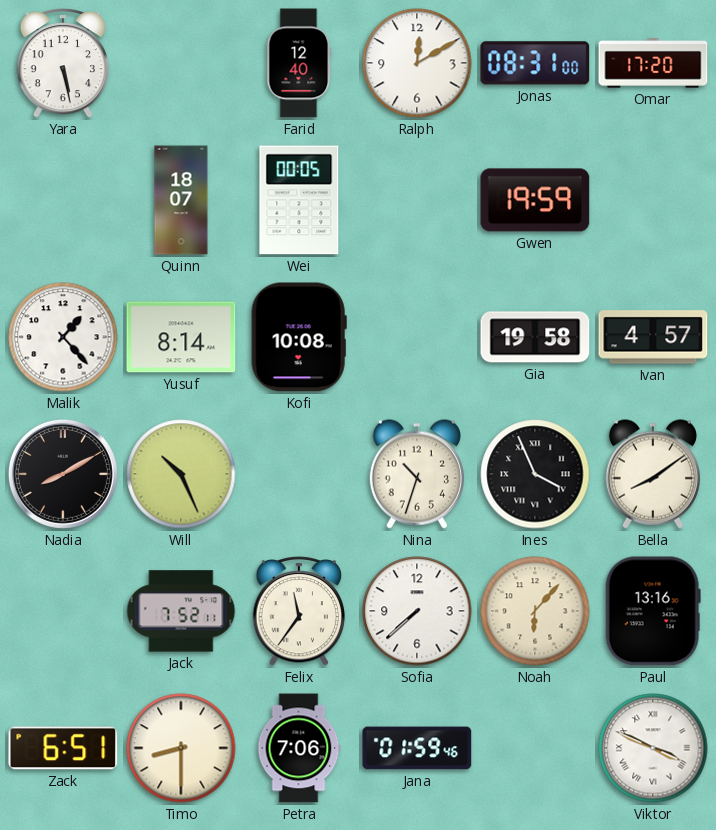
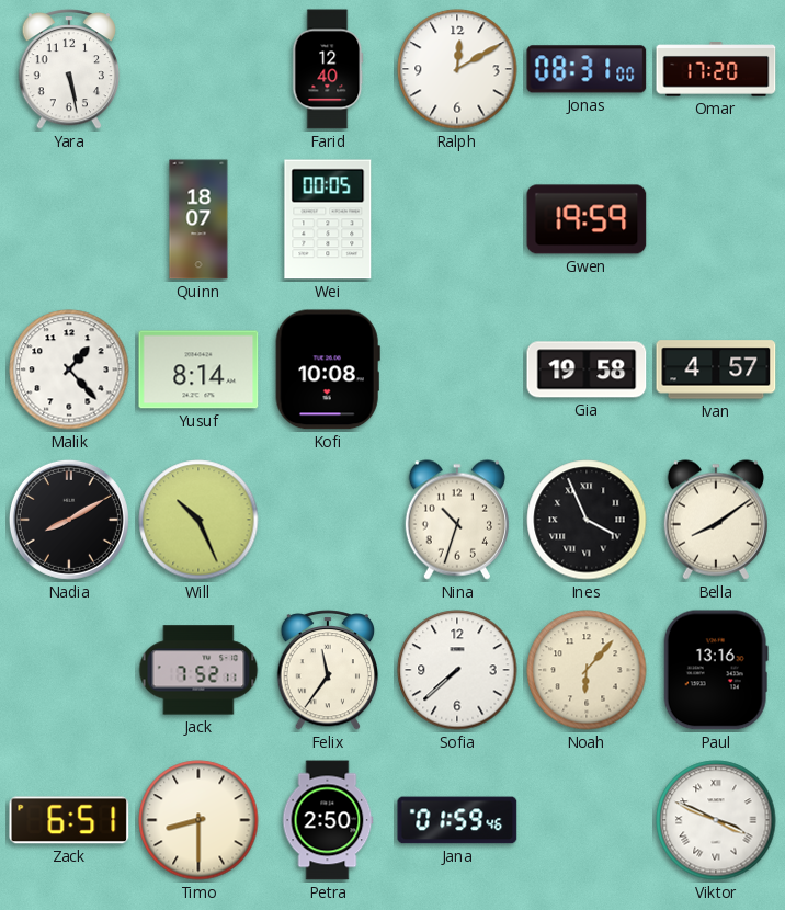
Petra: 7:06 -> 2:50 (328, 820)
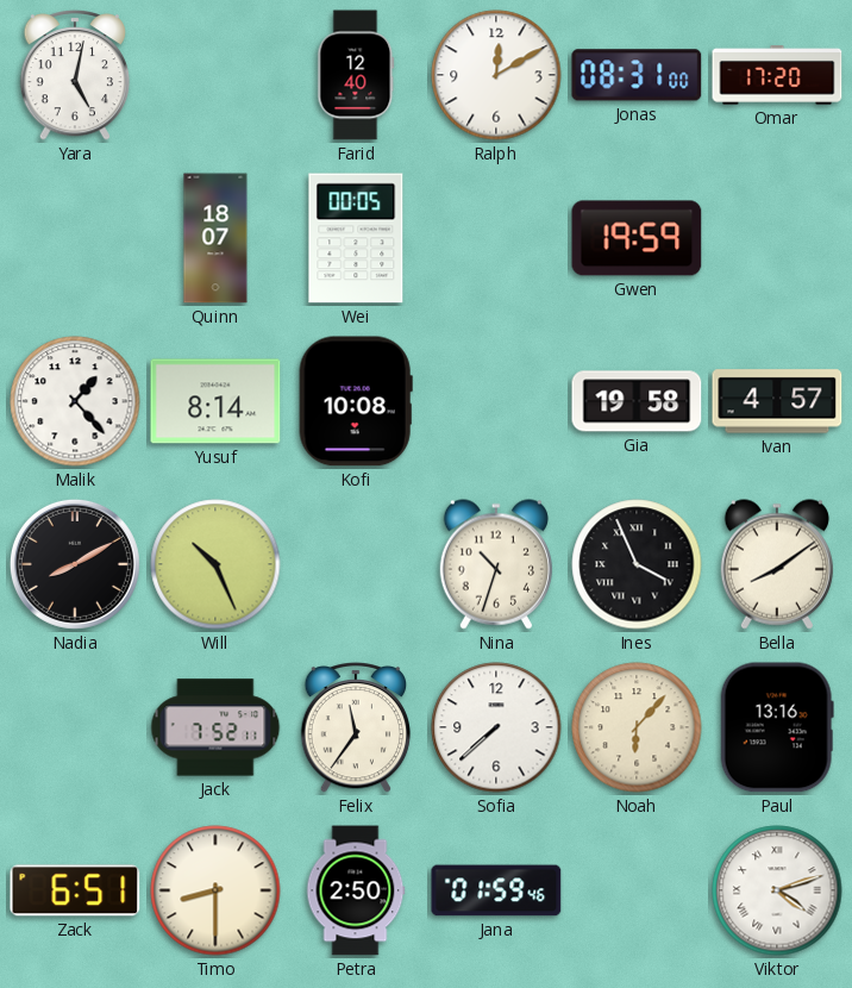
Yara: 5:28 -> 5:02 (75, 75)
Viktor: 3:49 -> 4:12 (777, 890)
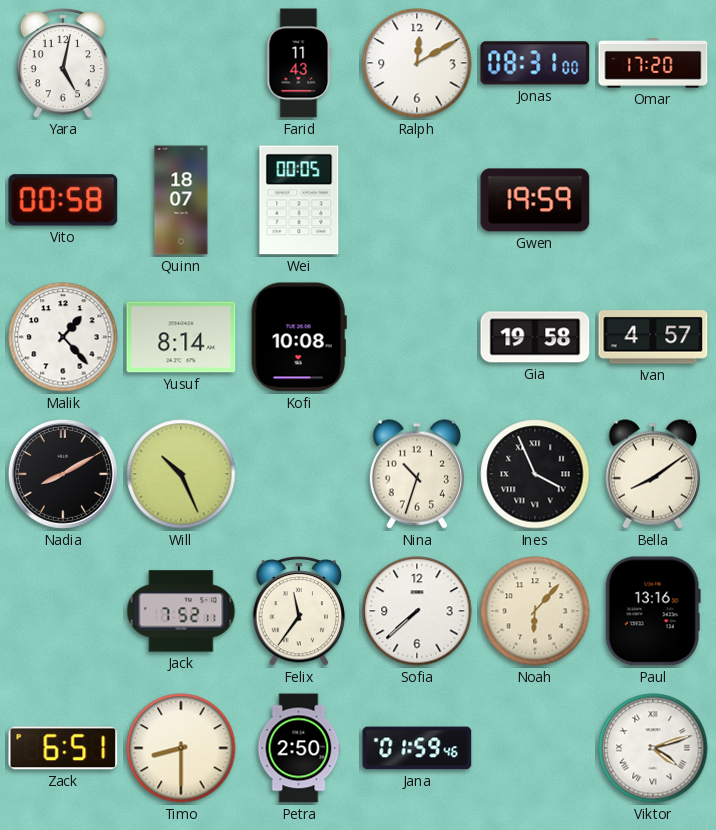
Farid: 12:40 -> 11:43 (299, 63)
Vito: none -> 00:58 (63, 200)
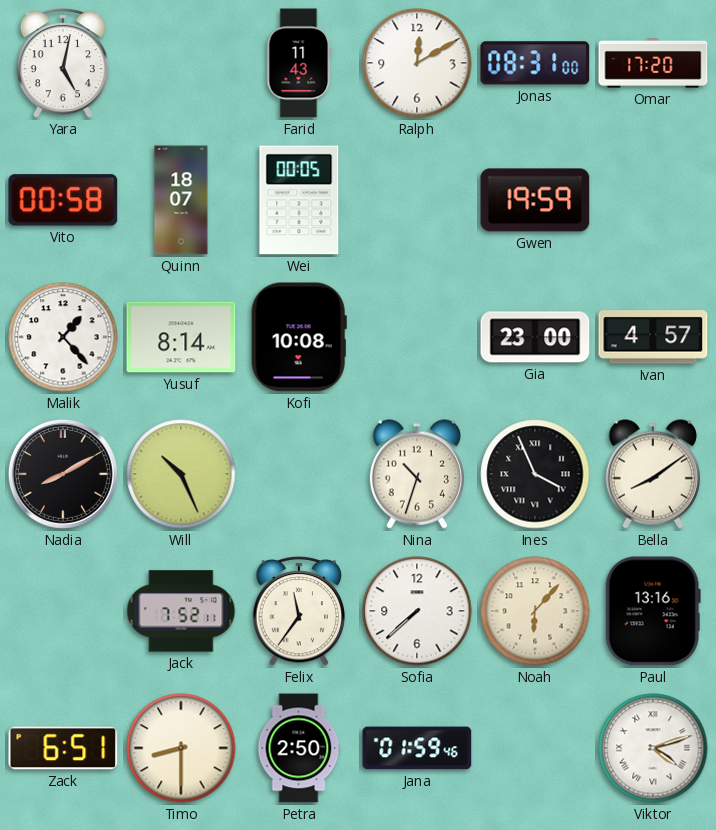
Gia: 19:58 -> 23:00 (535, 337)
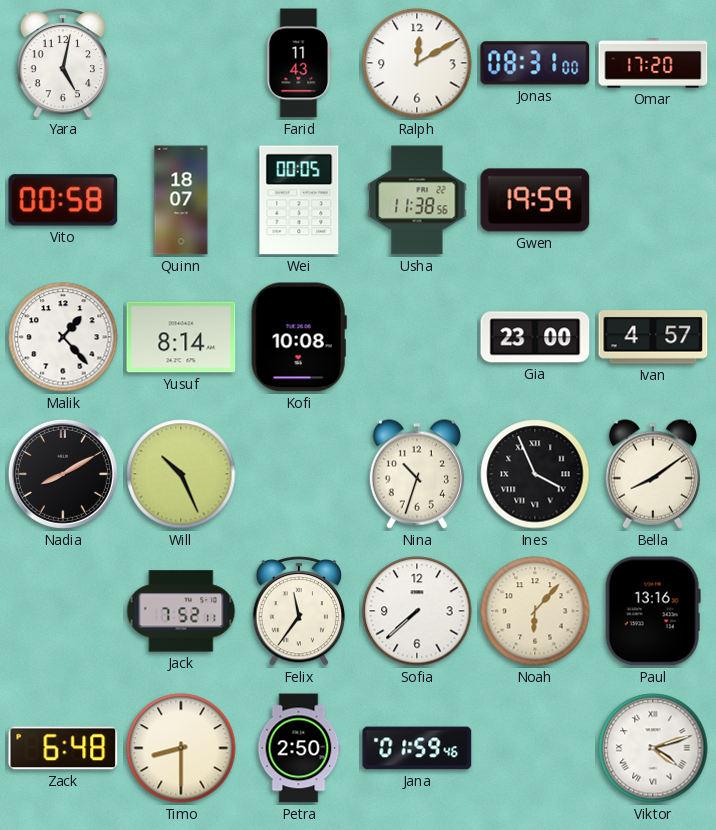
Usha: none -> 11:38 (417, 200)
Zack: 6:51 -> 6:48 (63, 748)
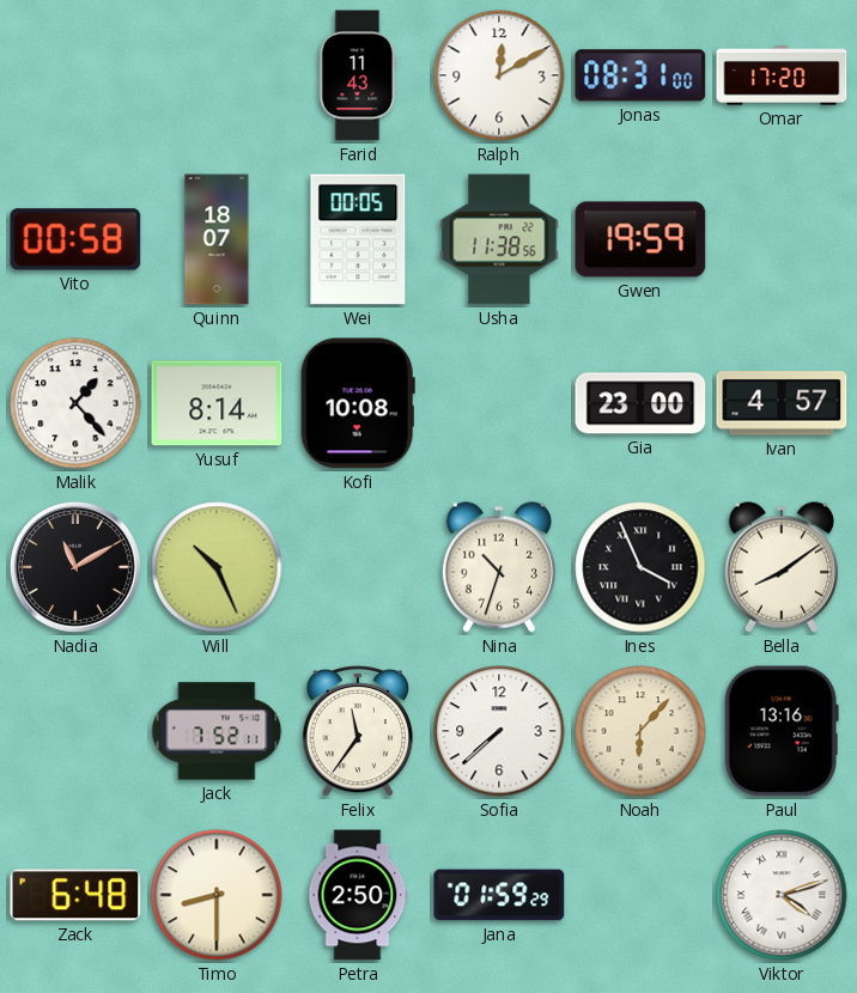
Yara: 5:02 -> none (63, 63)
Nadia: 8:10 -> 11:10 (75, 567)
Jana: 01:59:46 -> 01:59:29 (499, 895)
